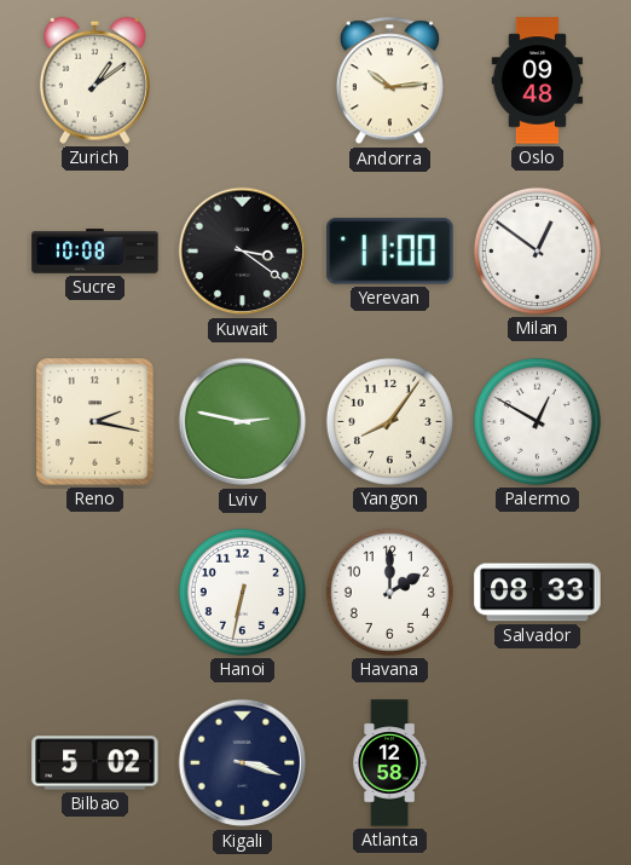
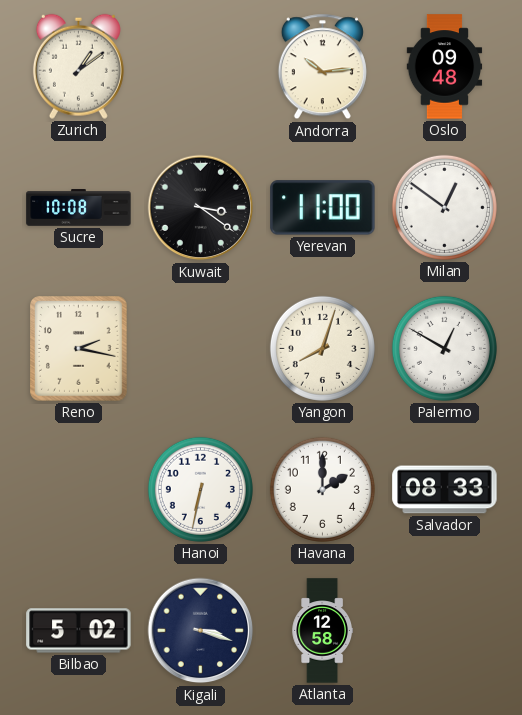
Lviv: 2:47 -> none (243, 422)
Yangon: 8:06 -> 8:03 (322, 348)
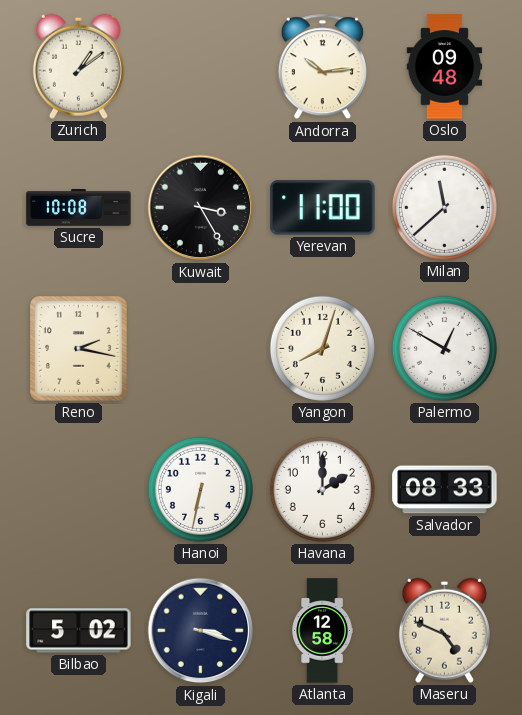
Kuwait: 3:21 -> 3:25 (201, 208)
Milan: 12:51 -> 11:38 (444, 207)
Maseru: none -> 4:49 (444, 630)
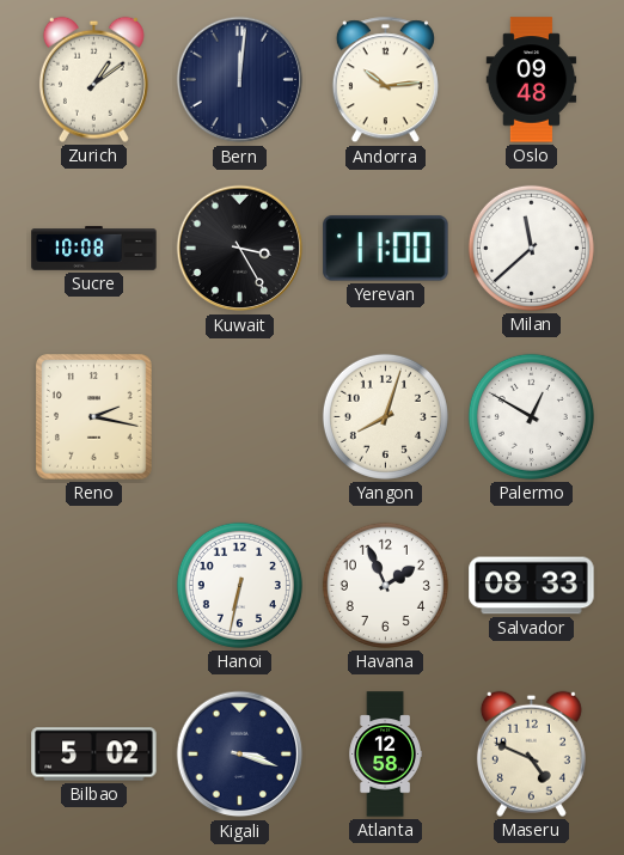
Bern: none -> 12:01 (240, 80)
Havana: 2:00 -> 1:56 (385, 585)
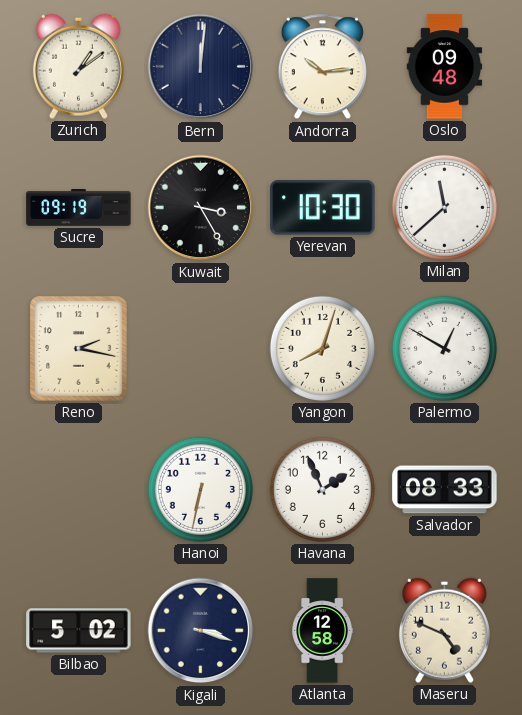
Sucre: 10:08 -> 09:19 (79, 208)
Yerevan: 11:00 -> 10:30 (323, 208)
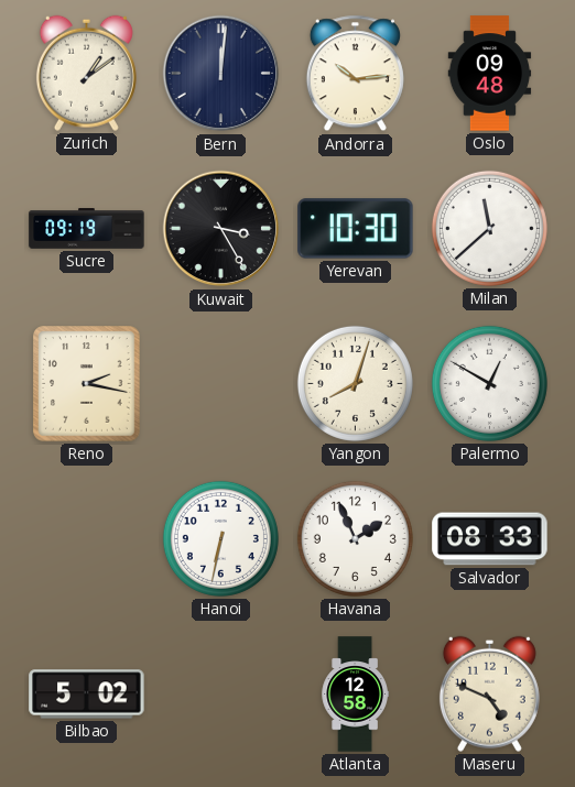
Kigali: 3:18 -> none (201, 631)
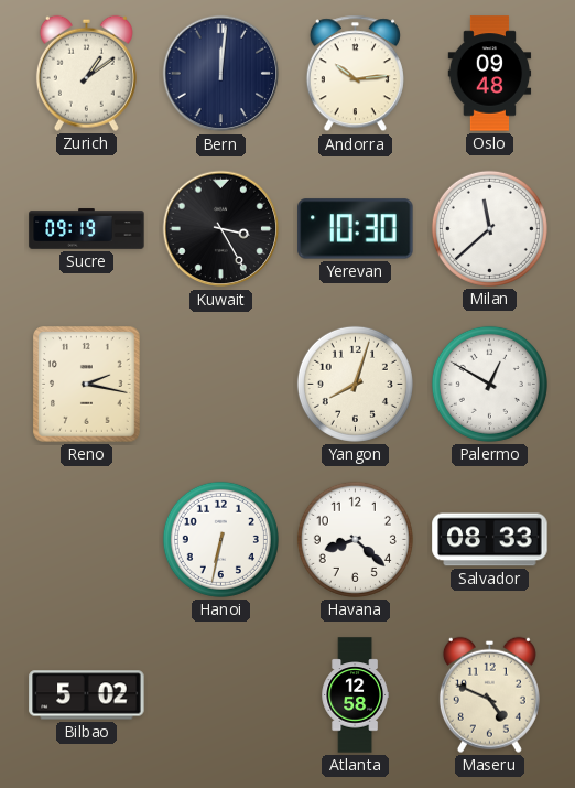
Havana: 1:56 -> 8:22 (355, 539)
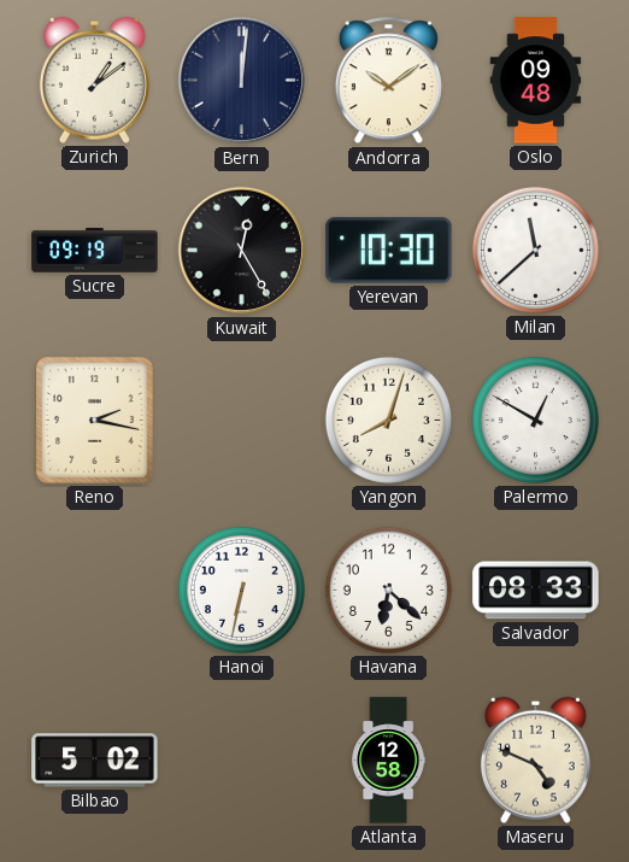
Andorra: 10:14 -> 10:09 (388, 81)
Kuwait: 3:25 -> 12:25 (242, 251)
Havana: 8:22 -> 6:22 (388, 590)
